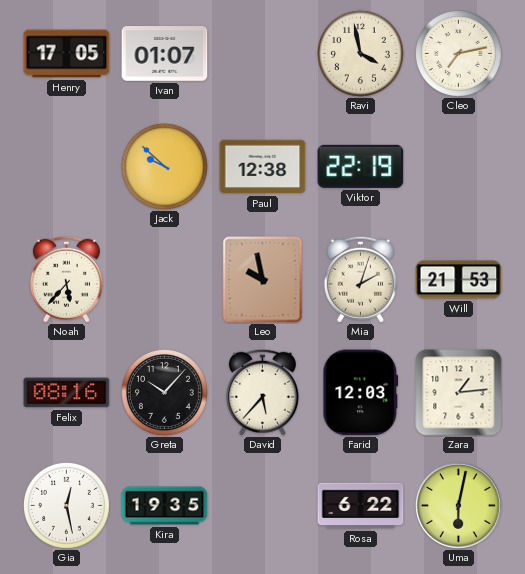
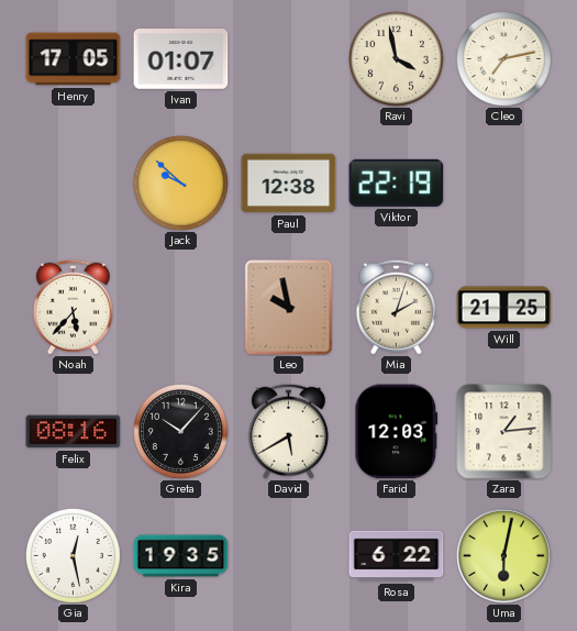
Will: 21:53 -> 21:25 (504, 308)
David: 5:37 -> 5:40 (288, 431)
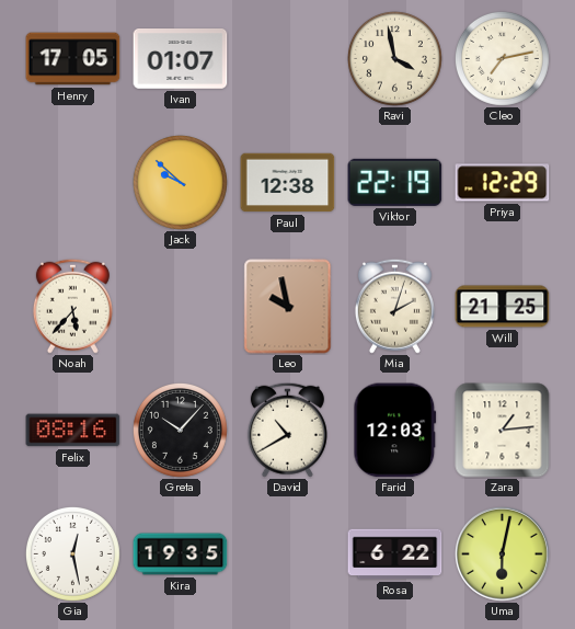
Priya: none -> 12:29 (503, 183)
David: 5:40 -> 10:40 (287, 430)
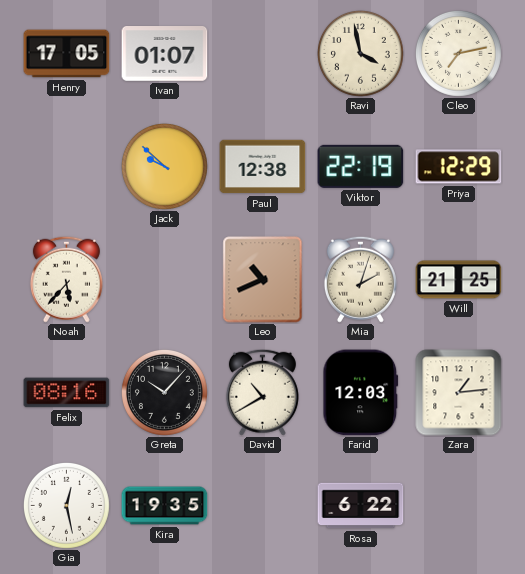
Leo: 9:58 -> 10:41 (263, 280)
Uma: 6:02 -> none (503, 554)
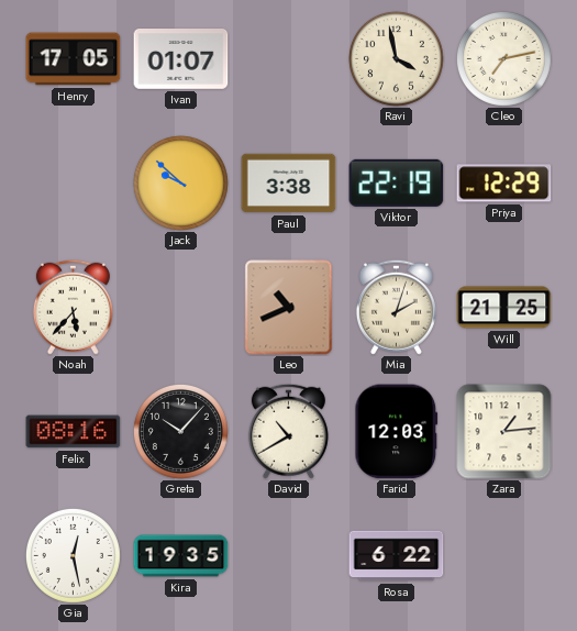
Paul: 12:38 -> 3:38 (289, 184)
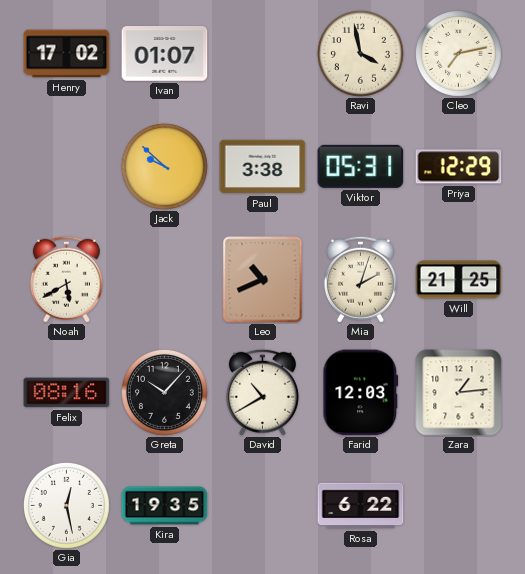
Henry: 17:05 -> 17:02 (67, 54)
Viktor: 22:19 -> 05:31 (361, 166)
Noah: 5:37 -> 5:40 (66, 279)
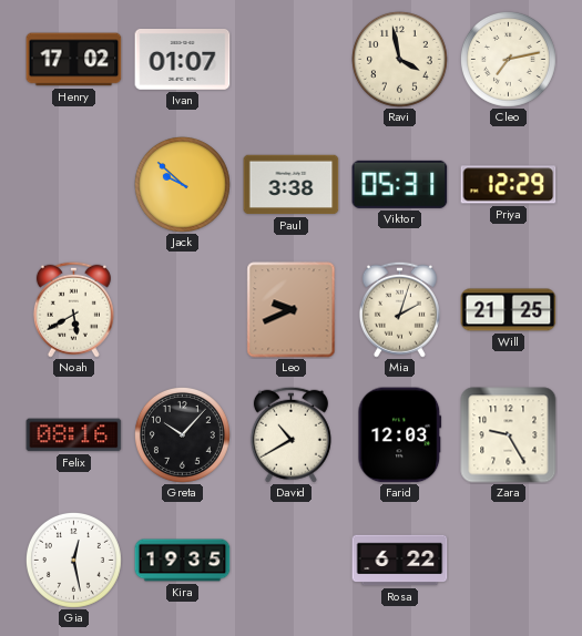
Leo: 10:41 -> 9:41 (292, 310)
Zara: 1:14 -> 9:25 (509, 435)
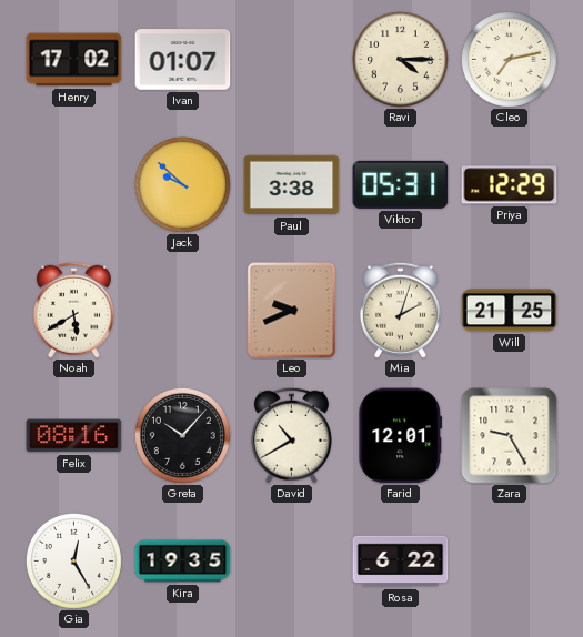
Ravi: 3:58 -> 4:15 (400, 59)
Farid: 12:03 -> 12:01 (401, 436)
Gia: 12:28 -> 12:25 (73, 560)
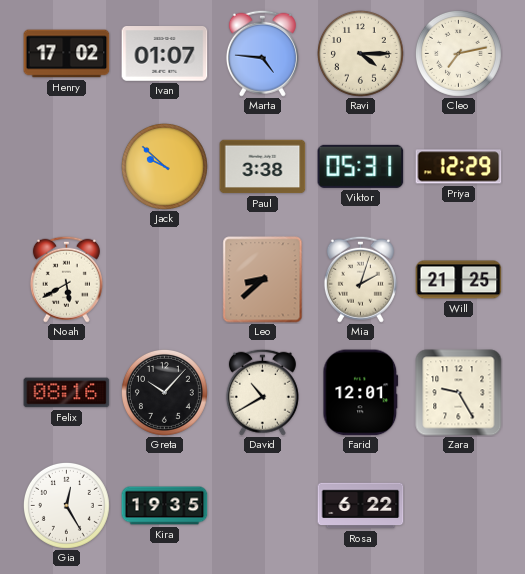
Marta: none -> 4:46 (262, 53)
Leo: 9:41 -> 8:38 (263, 280)
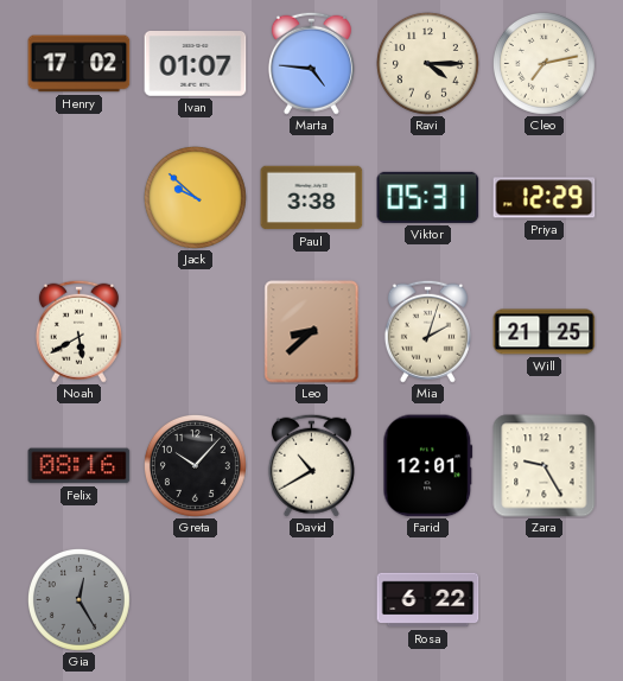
Gia dial: white -> grey (78, 599)
Kira: 19:35 -> none (165, 506)
